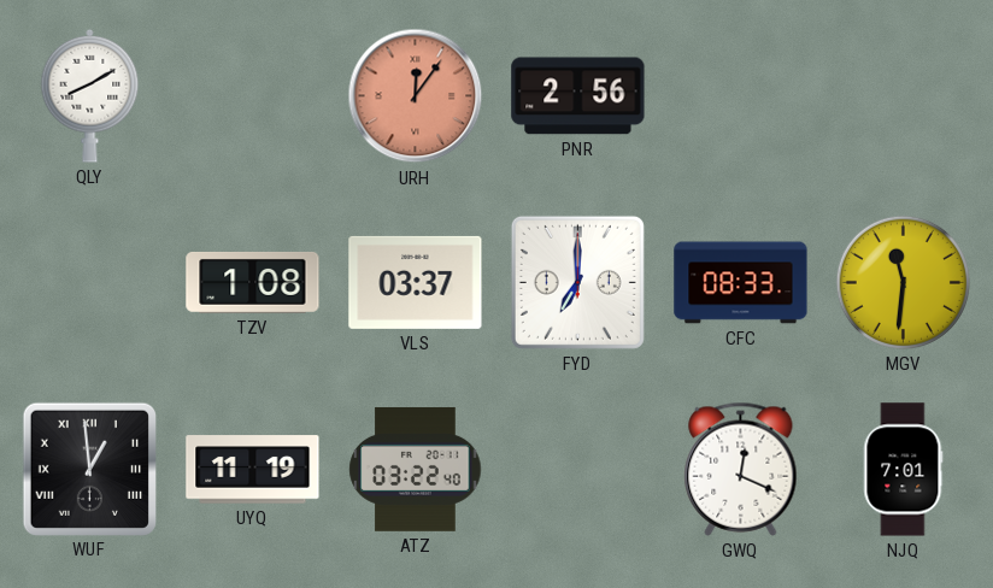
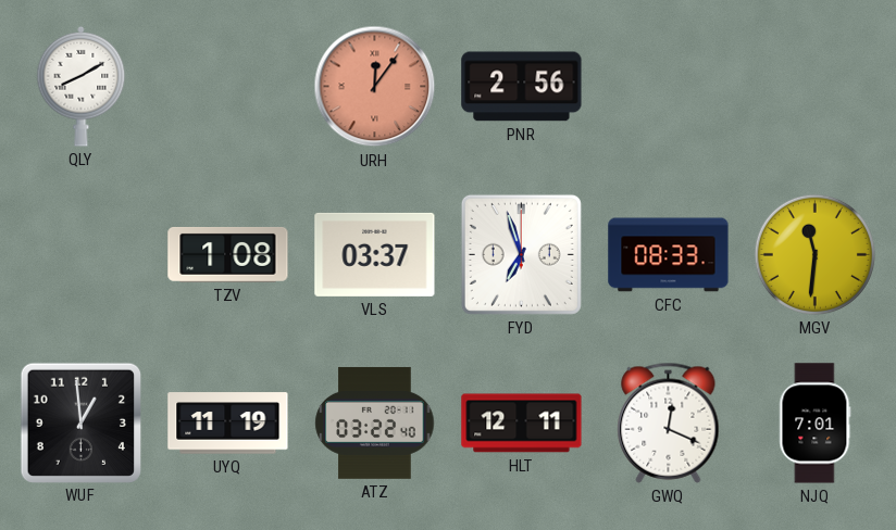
FYD: 7:00 -> 6:57 (521, 254)
WUF numerals: Roman -> Arabic (80, 422)
HLT: none -> 12:11 (522, 424)
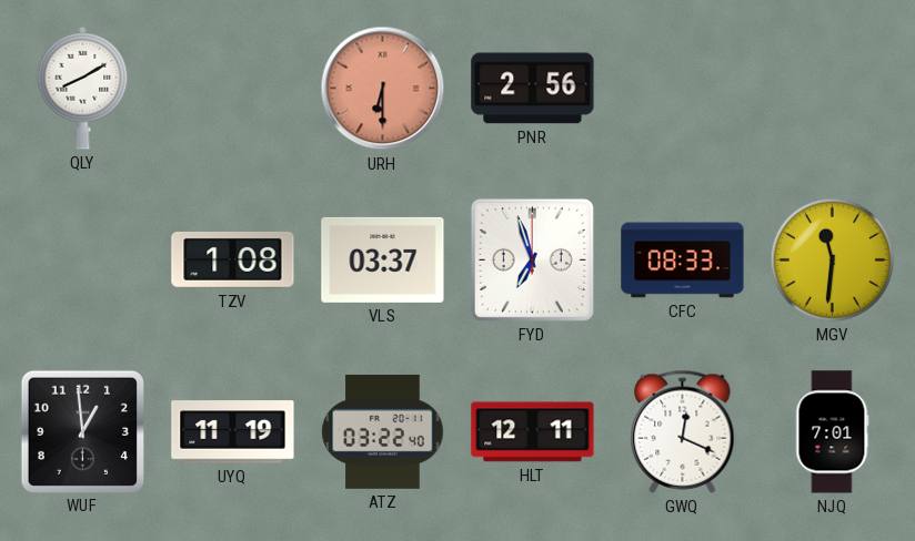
URH: 12:06 -> 6:30 (383, 89)
